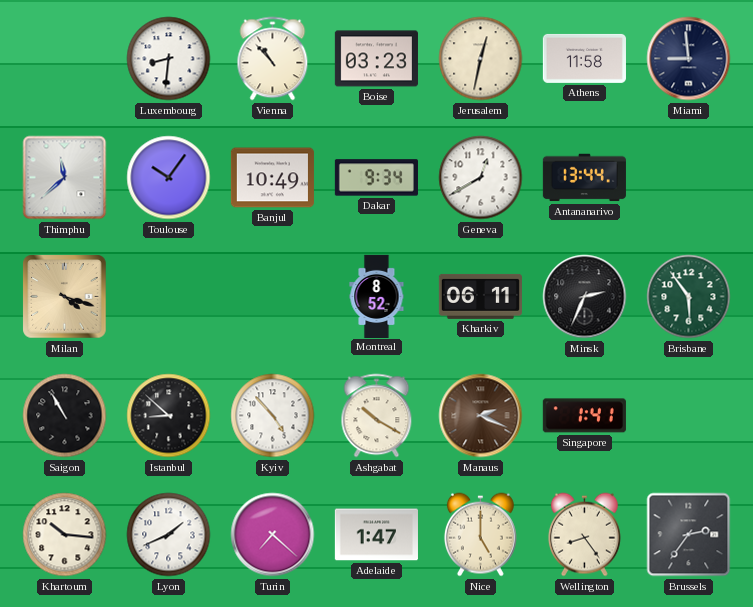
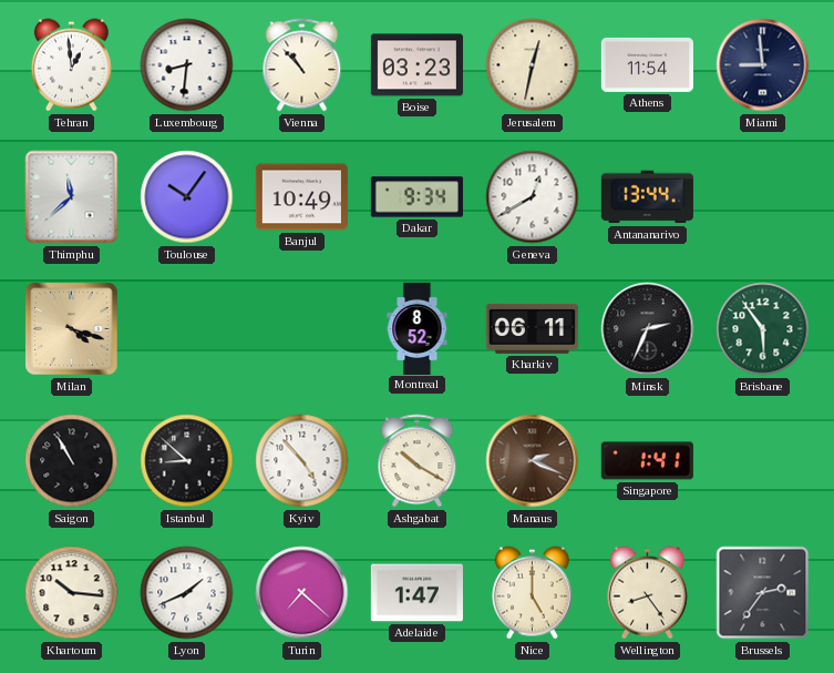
Tehran: none -> 12:59 (71, 65)
Athens: 11:58 -> 11:54 (647, 64)
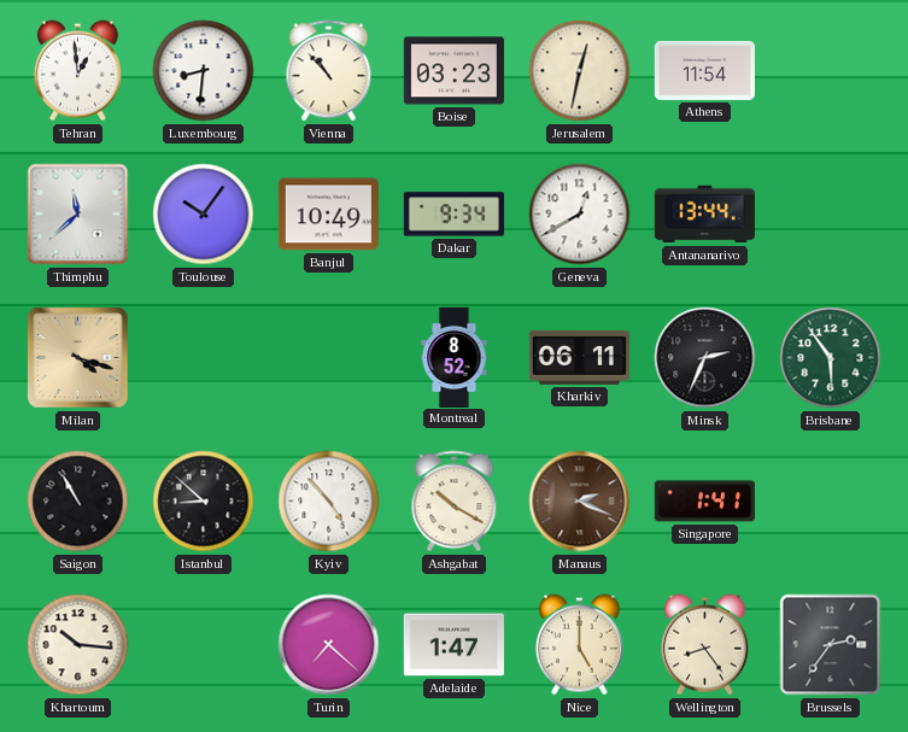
Miami: 8:59 -> none (763, 65)
Lyon: 1:41 -> none (187, 593)
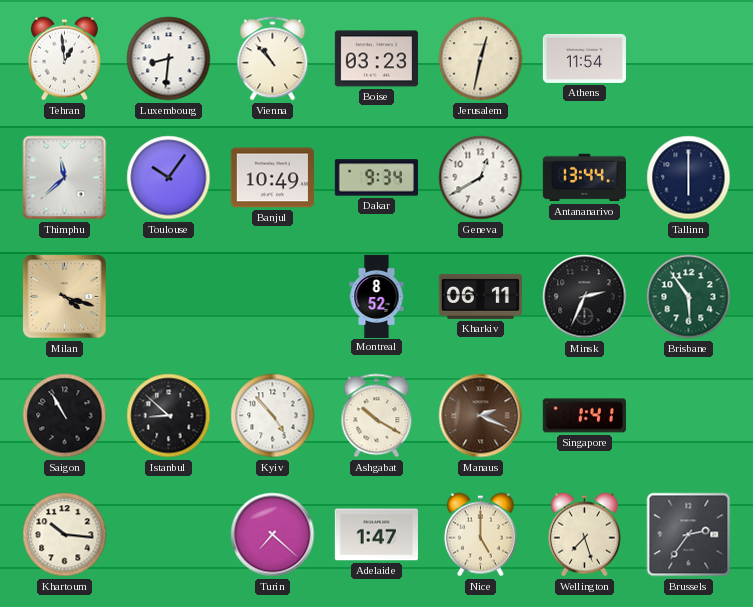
Tallinn: none -> 6:00 (689, 178)
Wellington: 8:24 -> 7:27 (584, 535)
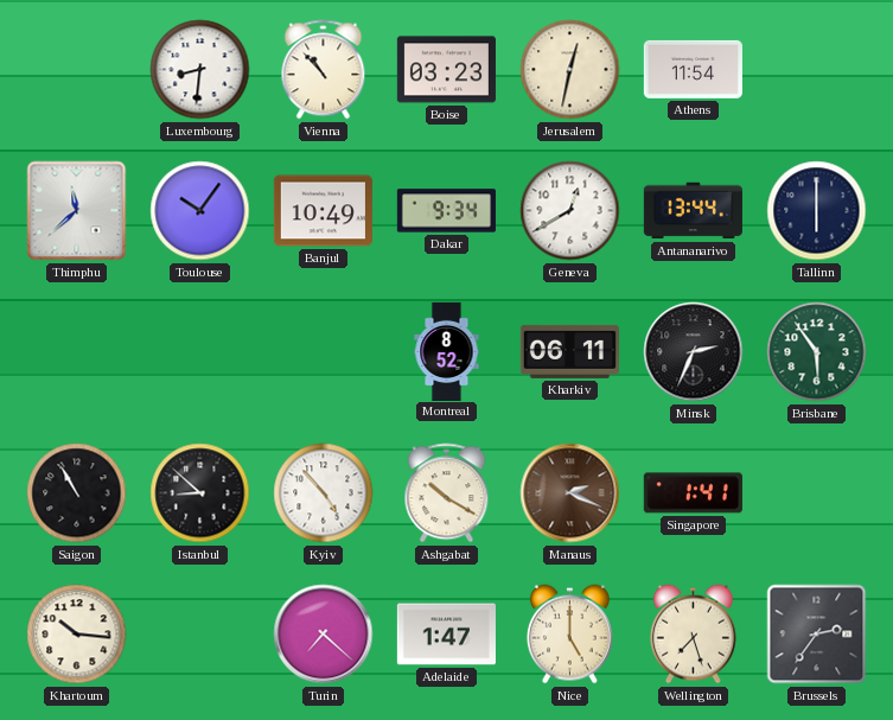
Tehran: 12:59 -> none (64, 59)
Milan: 4:18 -> none (65, 297)
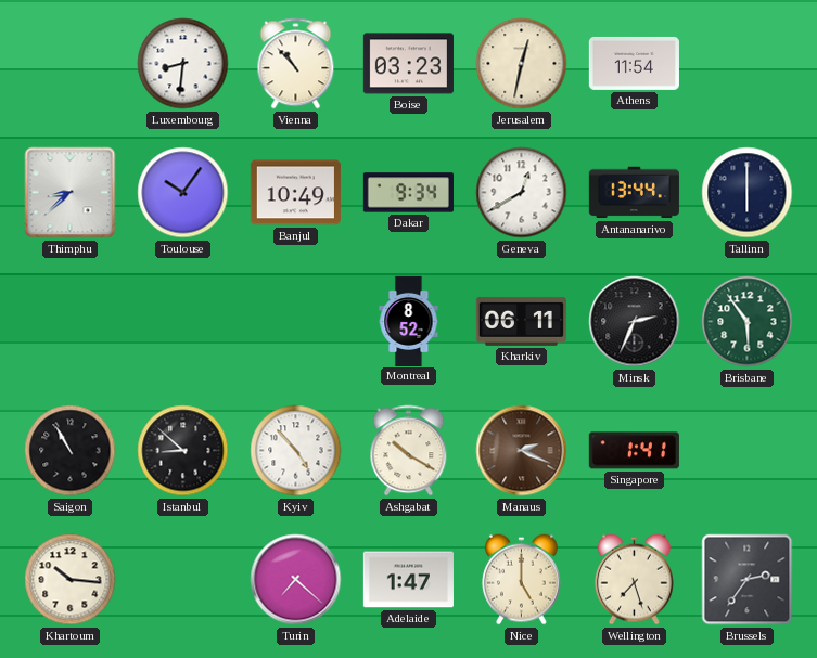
Thimphu: 11:38 -> 8:38 (71, 193)
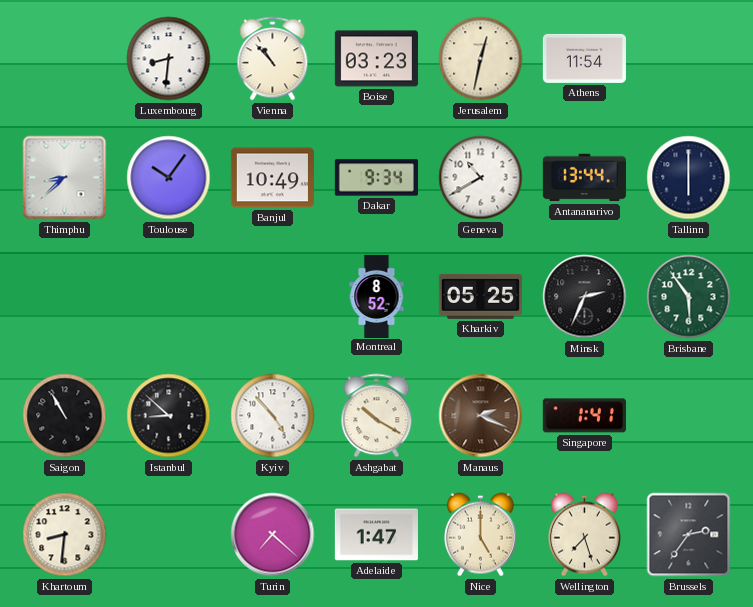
Geneva: 12:40 -> 10:40 (481, 178)
Kharkiv: 06:11 -> 05:25 (480, 296)
Khartoum: 10:16 -> 8:31 (65, 535)
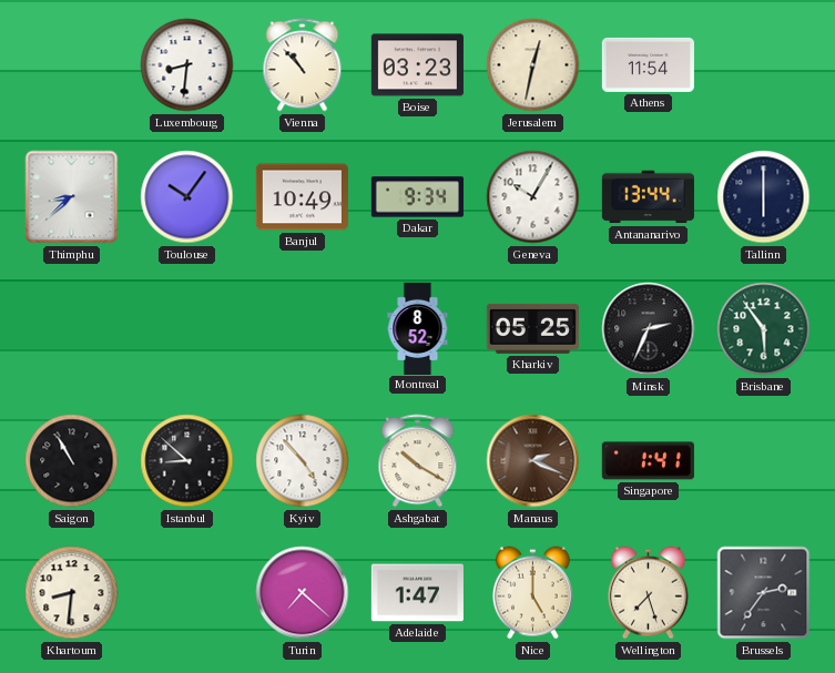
Geneva: 10:40 -> 10:05 (533, 197)
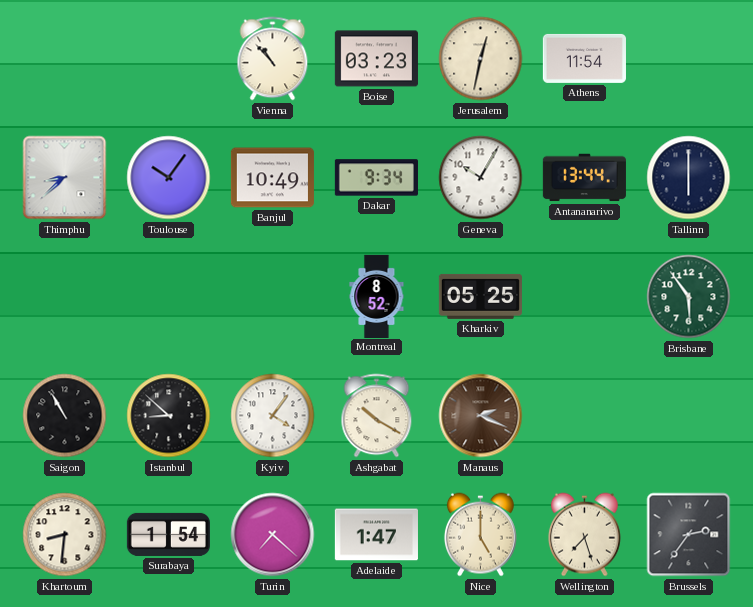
Luxembourg: 8:31 -> none (187, 65)
Minsk: 2:34 -> none (649, 329)
Kyiv: 4:53 -> 4:06 (273, 416)
Singapore: 1:41 -> none (648, 461)
Surabaya: none -> 1:54 (168, 534)
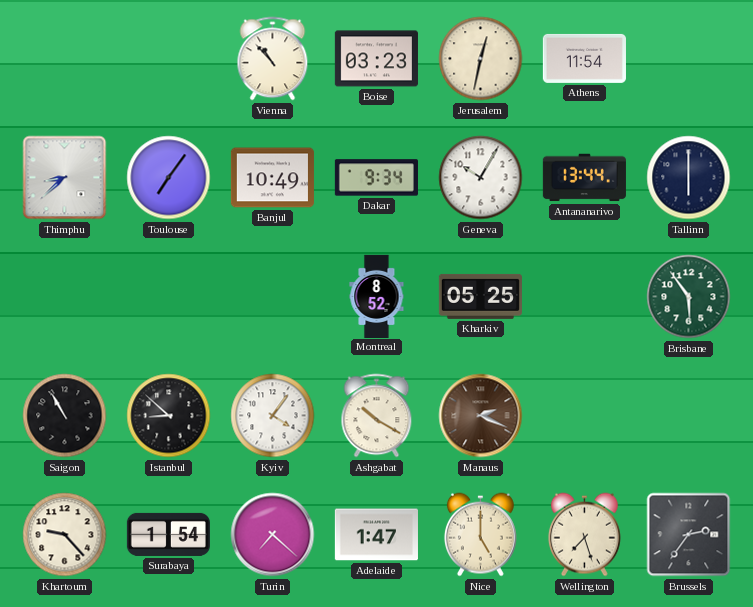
Toulouse: 10:06 -> 7:06 (169, 178)
Khartoum: 8:31 -> 9:23 (65, 535)
